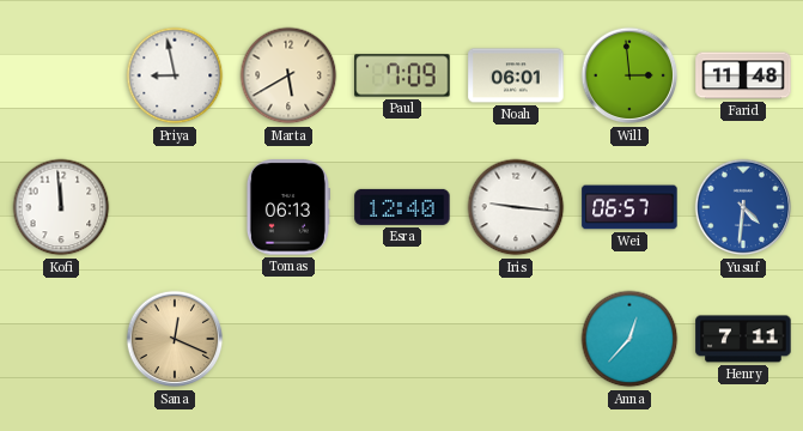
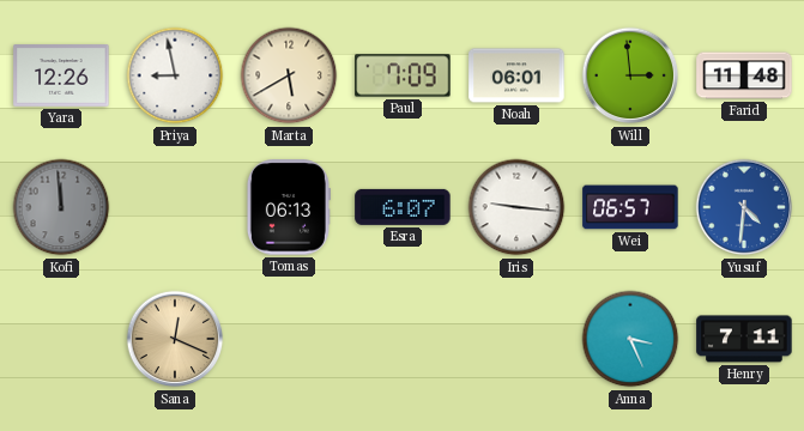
Yara: none -> 12:26 (61, 77)
Kofi dial: white -> grey (61, 207)
Esra: 12:40 -> 6:07 (403, 207)
Anna: 12:37 -> 3:26 (630, 339)
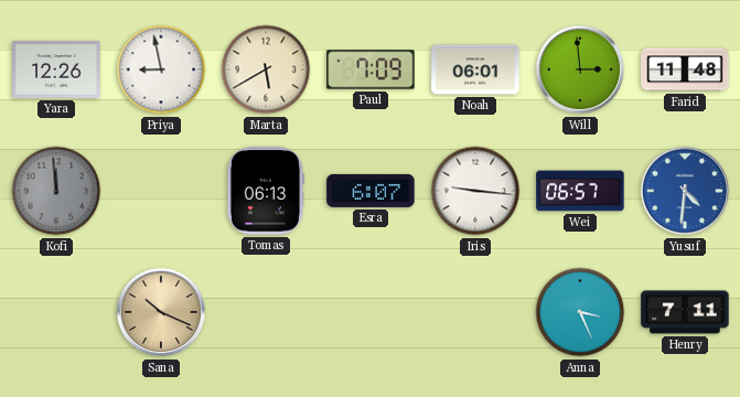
Sana: 12:19 -> 10:19 (161, 312)
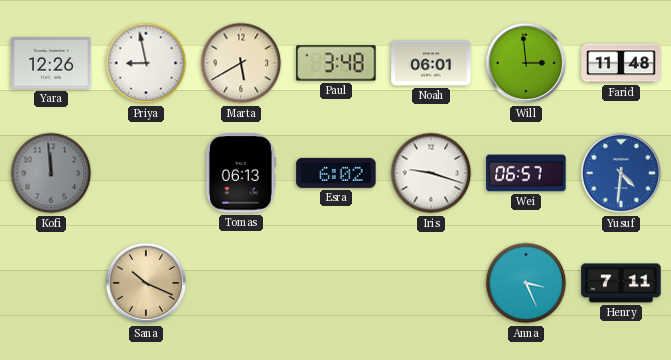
Paul: 7:09 -> 3:48 (336, 63)
Esra: 6:07 -> 6:02 (336, 173)
Iris: 9:16 -> 9:18 (431, 173)
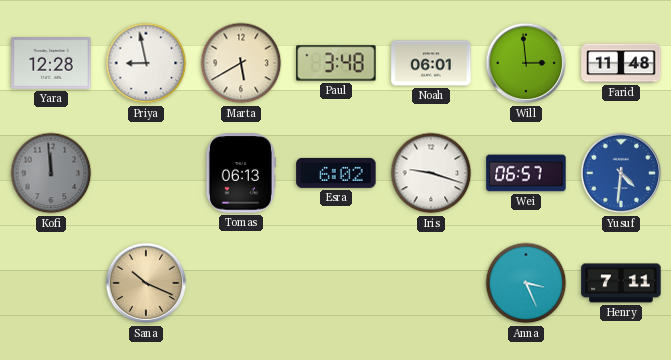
Yara: 12:26 -> 12:28 (51, 64)
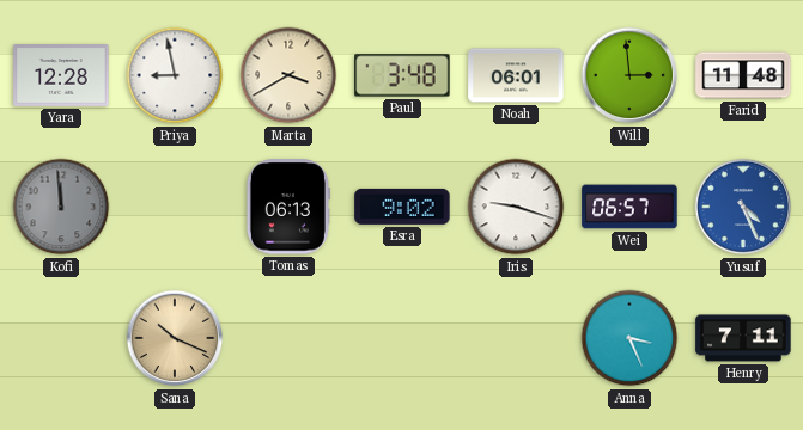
Marta: 5:40 -> 3:40 (288, 75)
Esra: 6:02 -> 9:02 (402, 207)
Yusuf: 4:31 -> 4:26 (743, 207)
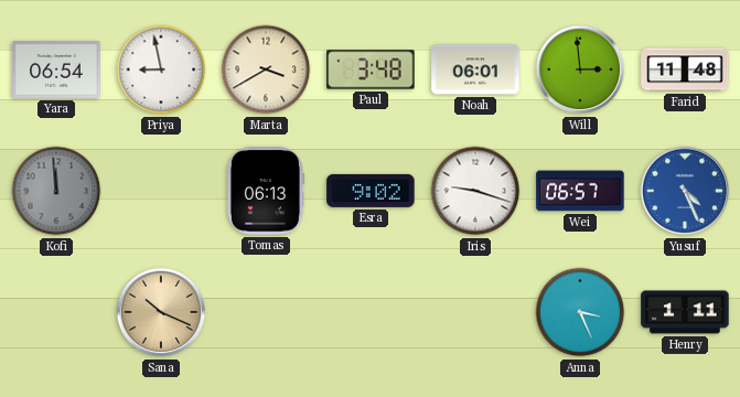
Yara: 12:28 -> 06:54 (56, 71)
Henry: 7:11 -> 1:11 (685, 312)
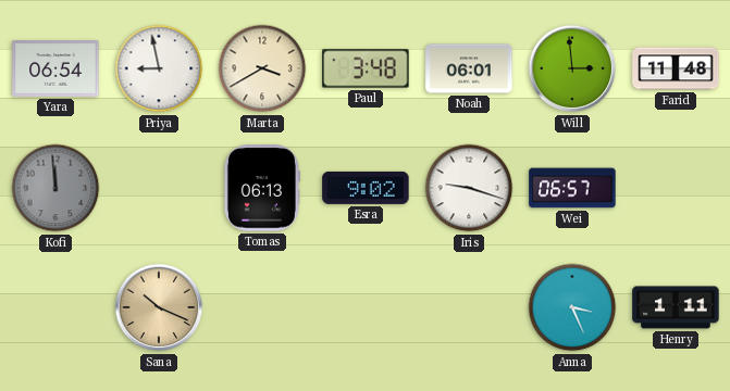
Yusuf: 4:26 -> none (685, 191)
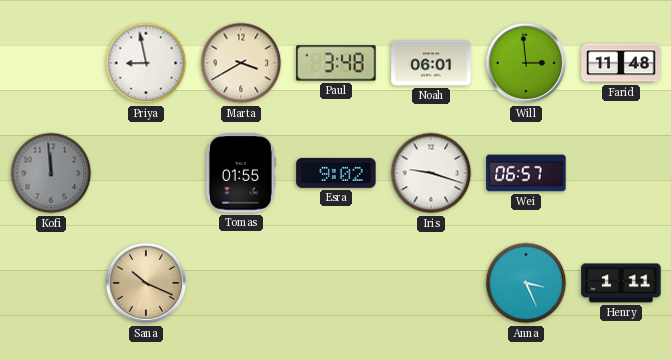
Yara: 06:54 -> none (55, 70)
Tomas: 06:13 -> 01:55 (240, 173)
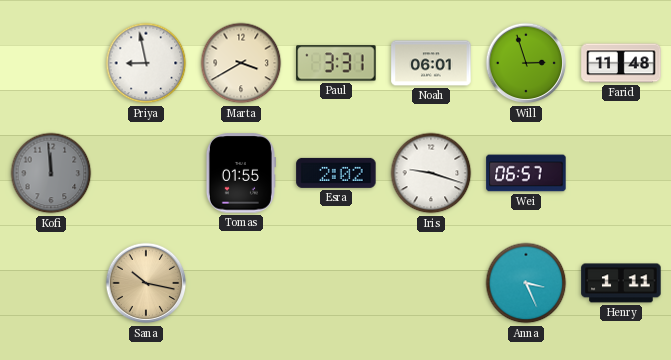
Paul: 3:48 -> 3:31 (336, 63)
Will: 2:59 -> 2:57 (526, 63)
Esra: 9:02 -> 2:02 (336, 173)
Sana: 10:19 -> 10:17 (146, 283)
